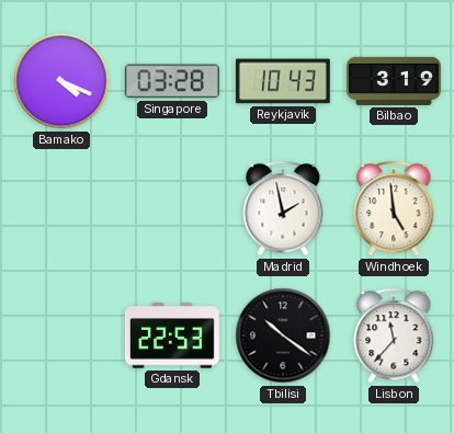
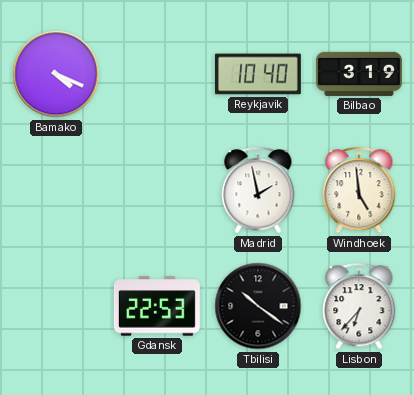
Singapore: 03:28 -> none (172, 81)
Reykjavik: 10:43 -> 10:40 (258, 74)
Lisbon: 11:37 -> 6:37 (359, 306)
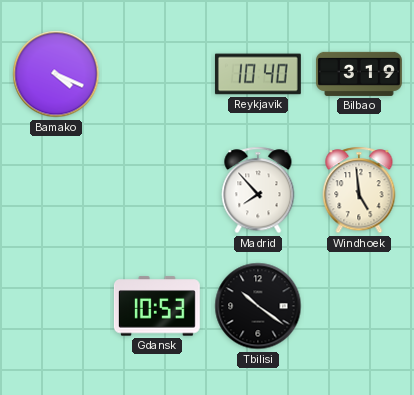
Madrid: 1:58 -> 7:53 (258, 190)
Gdansk: 22:53 -> 10:53 (157, 306)
Lisbon: 6:37 -> none (359, 306)
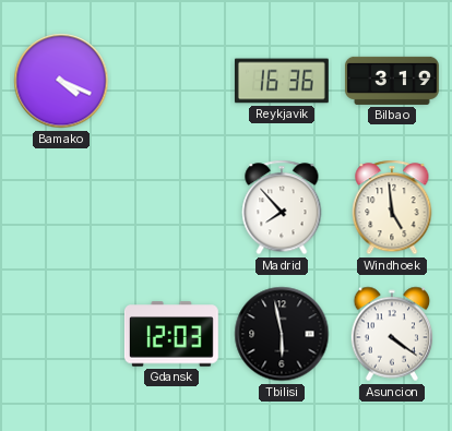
Reykjavik: 10:40 -> 16:36 (282, 81)
Gdansk: 10:53 -> 12:03 (171, 334)
Tbilisi: 10:21 -> 5:58 (282, 334)
Asuncion: none -> 4:21 (392, 334)
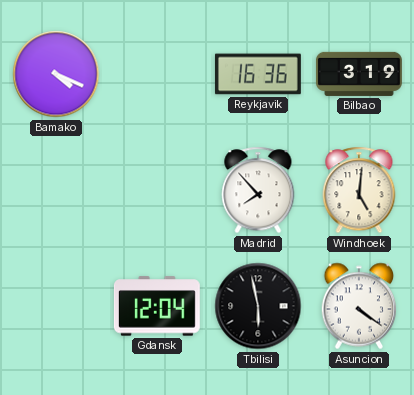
Windhoek: 4:59 -> 5:01 (359, 190)
Gdansk: 12:03 -> 12:04 (157, 306)
